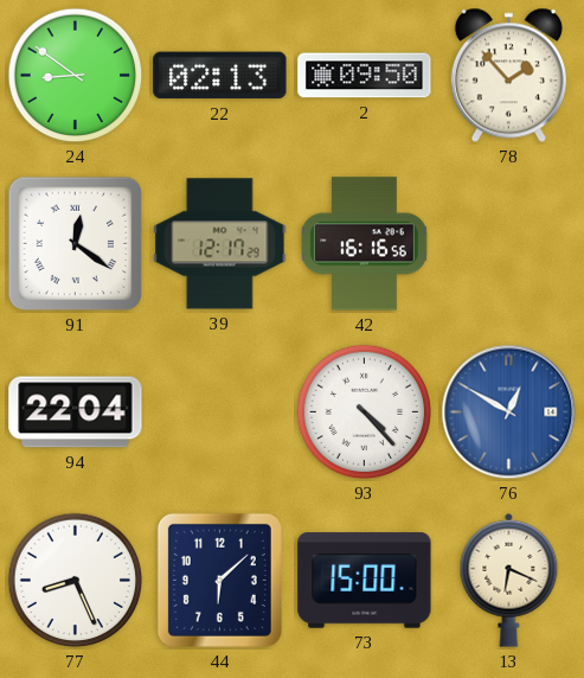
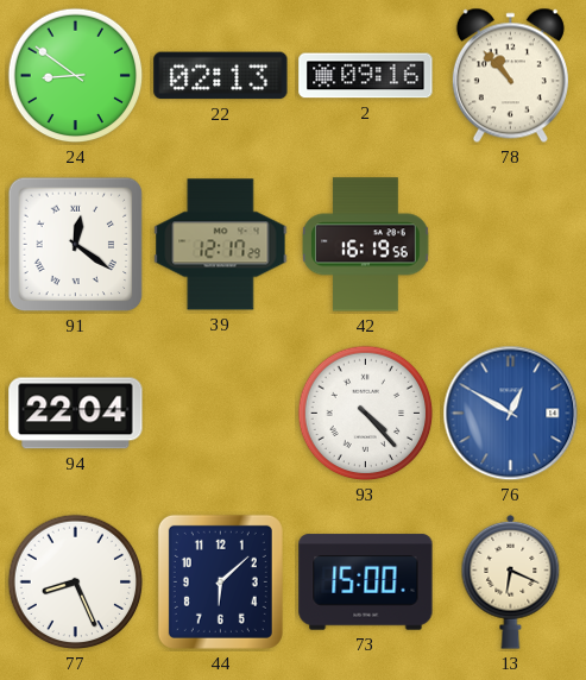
2: 09:50 -> 09:16 (366, 76)
78: 1:53 -> 10:53 (510, 76)
42: 16:16 -> 16:19 (366, 245)
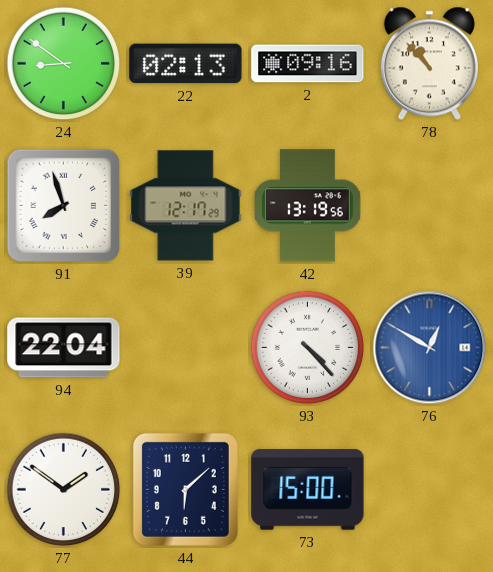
91: 12:21 -> 7:57 (64, 206)
42: 16:19 -> 13:19 (308, 206)
77: 8:26 -> 1:51 (64, 490)
13: 6:19 -> none (511, 581)
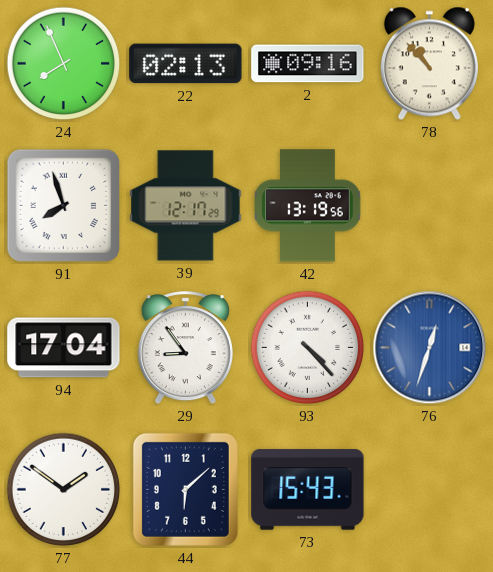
24: 8:51 -> 7:56 (64, 64)
94: 22:04 -> 17:04 (64, 348)
29: none -> 8:54 (185, 348)
76: 12:50 -> 12:33 (430, 348)
73: 15:00 -> 15:43 (308, 490)
